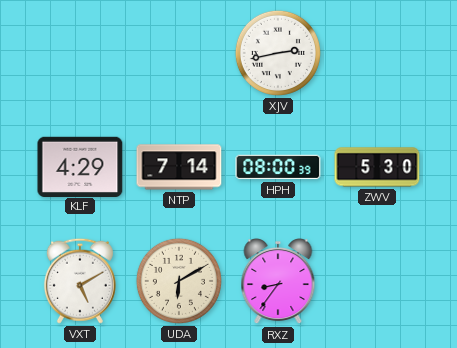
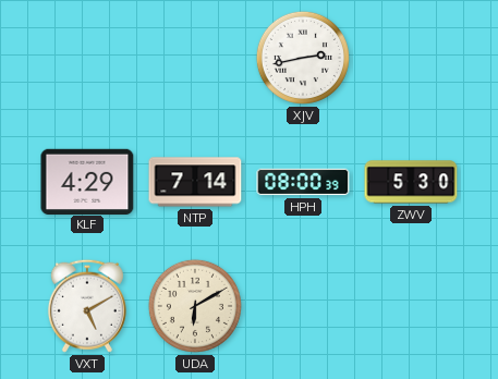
RXZ: 8:36 -> none (278, 282)
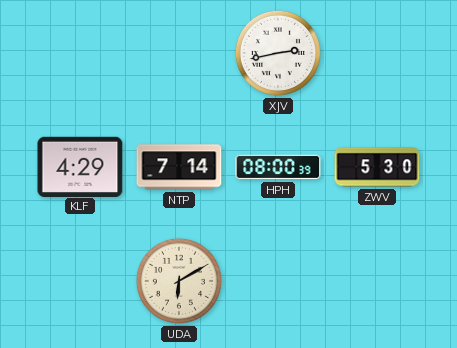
VXT: 5:10 -> none (87, 306)
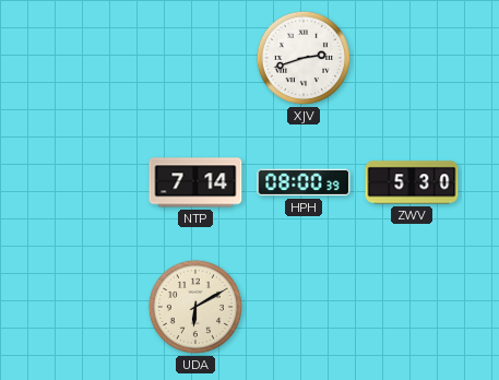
XJV: 2:43 -> 2:42 (304, 58)
KLF: 4:29 -> none (80, 166)
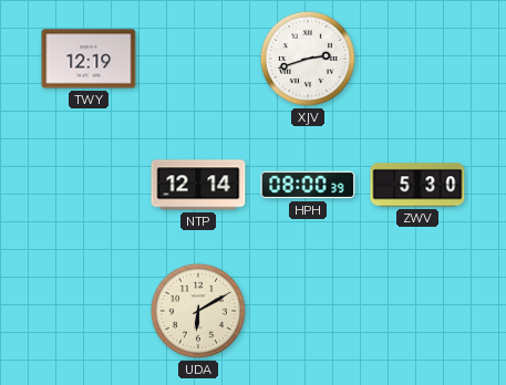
TWY: none -> 12:19 (89, 59)
NTP: 7:14 -> 12:14 (198, 185)
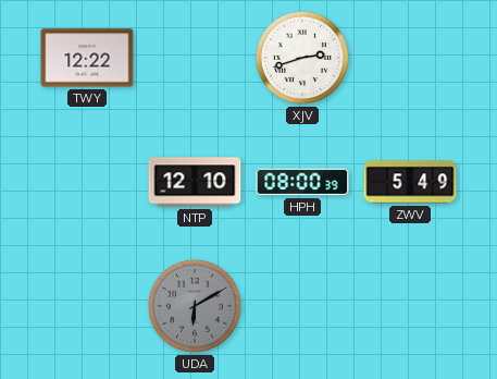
TWY: 12:19 -> 12:22 (87, 58)
NTP: 12:14 -> 12:10 (195, 182)
ZWV: 5:30 -> 5:49 (410, 182)
UDA dial: cream -> grey (195, 306)
